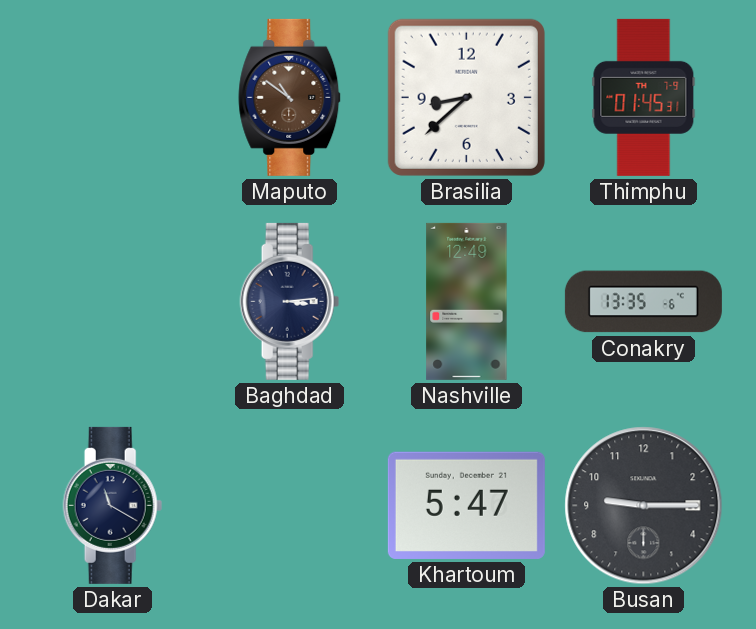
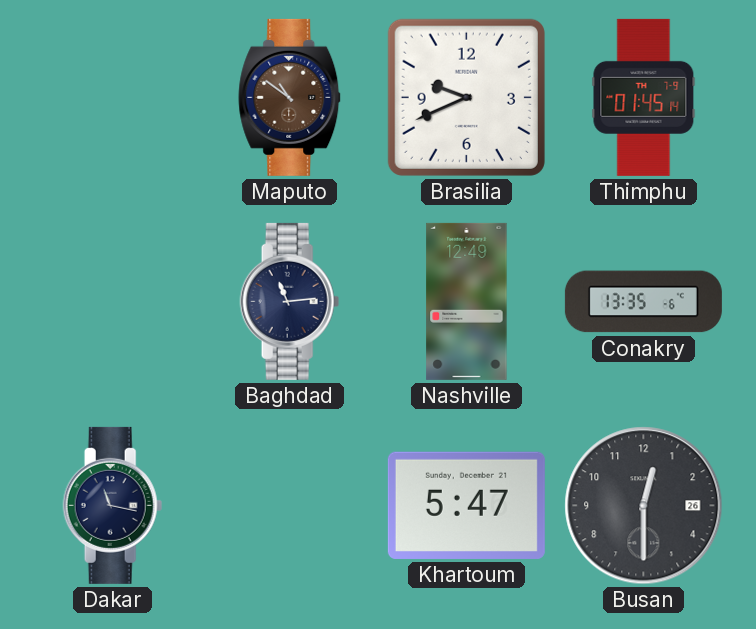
Brasilia: 8:38 -> 9:41 (466, 97)
Thimphu: 01:45:31 -> 01:45:14 (644, 97)
Baghdad: 3:14 -> 11:14 (290, 301)
Dakar: 11:20 -> 11:17 (113, 505)
Busan: 9:15 -> 12:30 (644, 506)
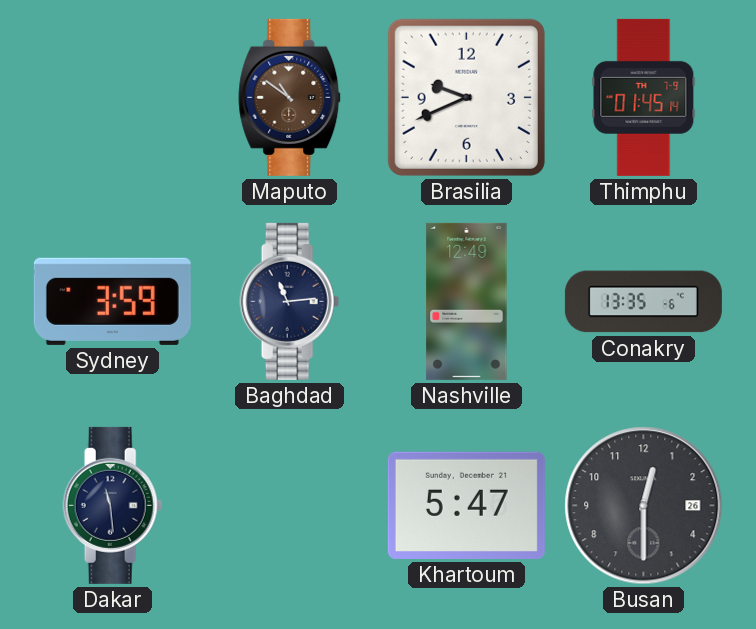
Sydney: none -> 3:59 (112, 301)
Dakar: 11:17 -> 11:29 (113, 505)
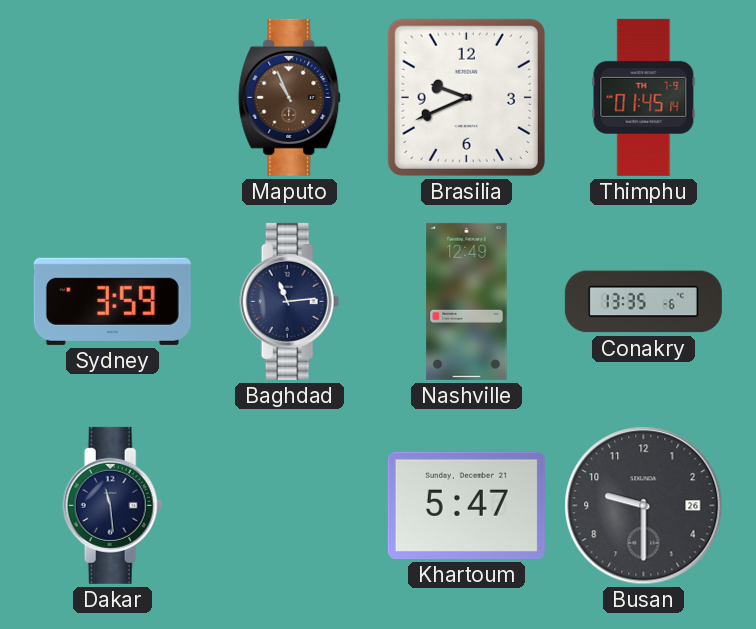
Maputo: 10:51 -> 10:56 (290, 97)
Busan: 12:30 -> 9:30 (644, 506)
